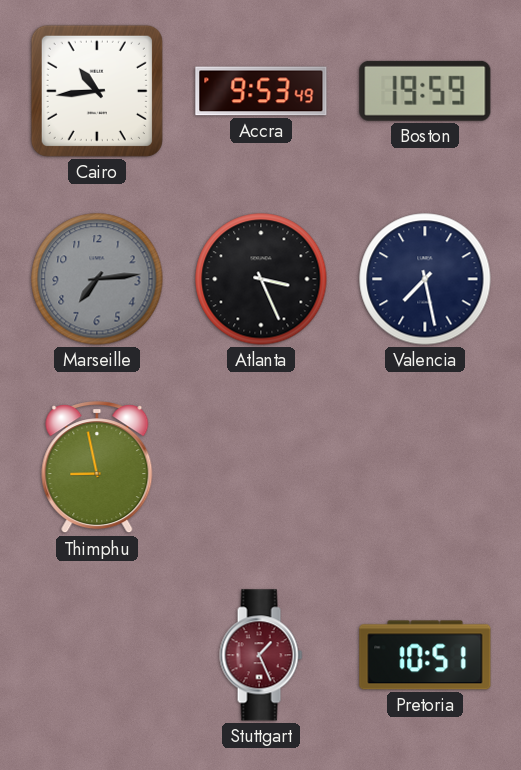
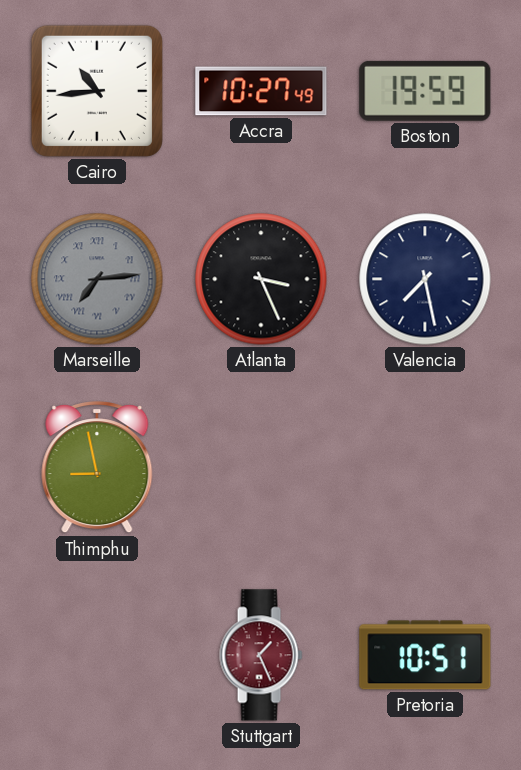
Accra: 9:53 -> 10:27 (261, 91)
Marseille numerals: Arabic -> Roman (97, 279)
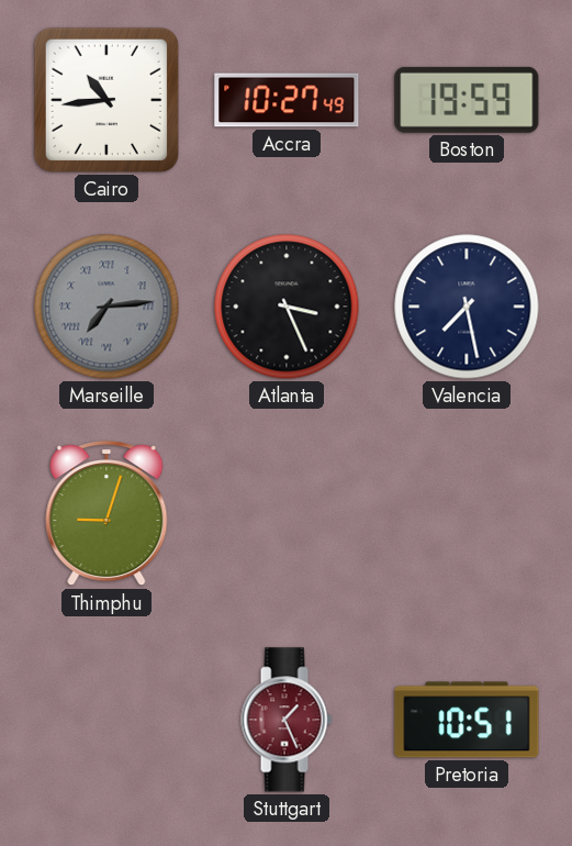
Thimphu: 8:58 -> 9:03 (106, 514)
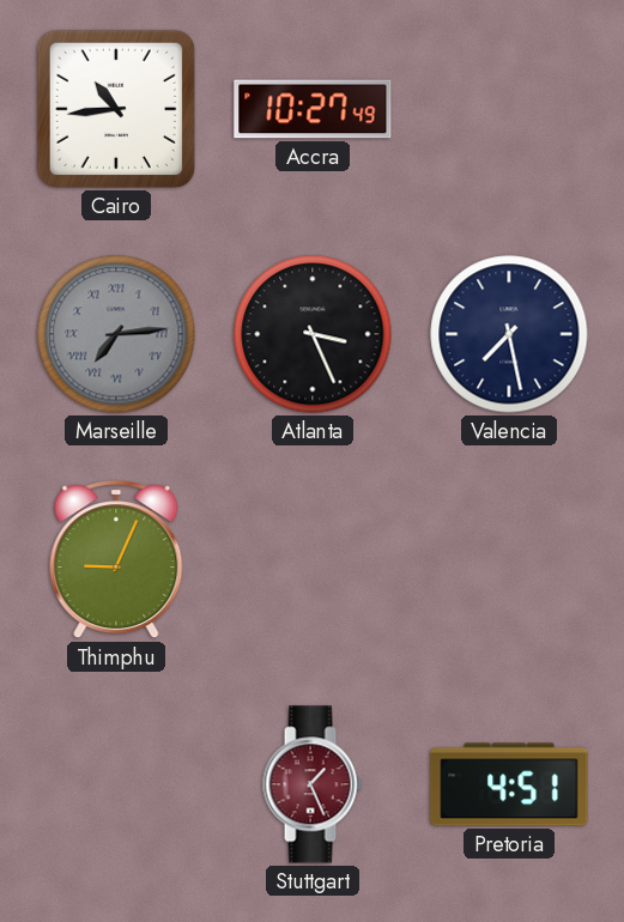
Boston: 19:59 -> none (467, 100)
Thimphu: 9:03 -> 9:04 (116, 560)
Pretoria: 10:51 -> 4:51 (509, 784)
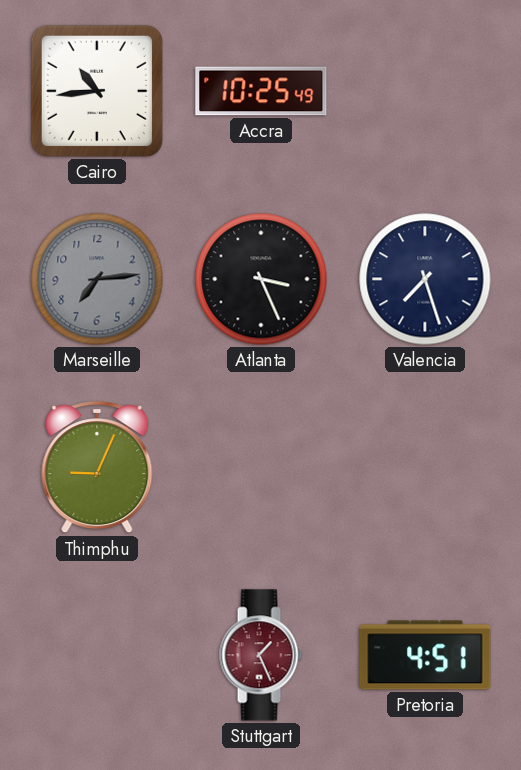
Accra: 10:27 -> 10:25 (261, 91)
Marseille numerals: Roman -> Arabic (97, 279)
Valencia: 7:28 -> 7:27 (425, 279)
